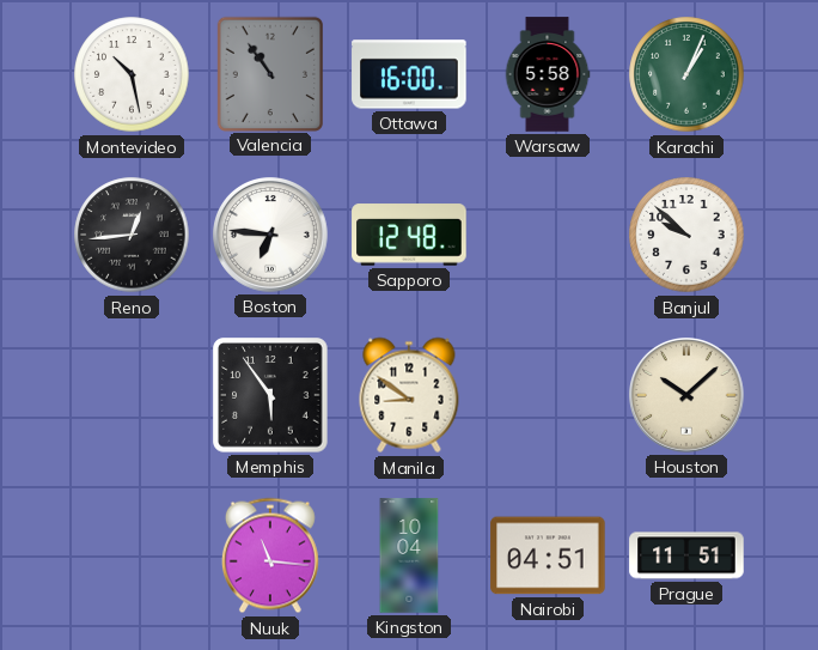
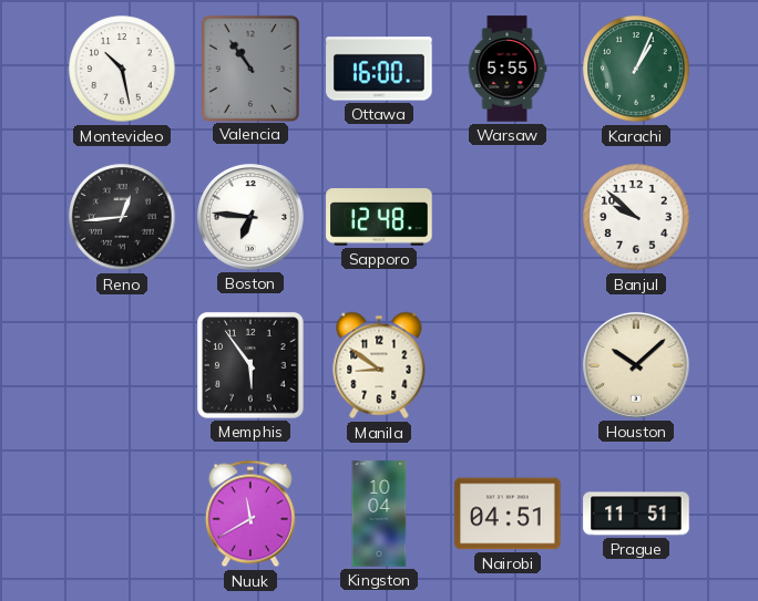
Warsaw: 5:58 -> 5:55 (508, 69)
Nuuk: 11:16 -> 11:40 (250, 514)
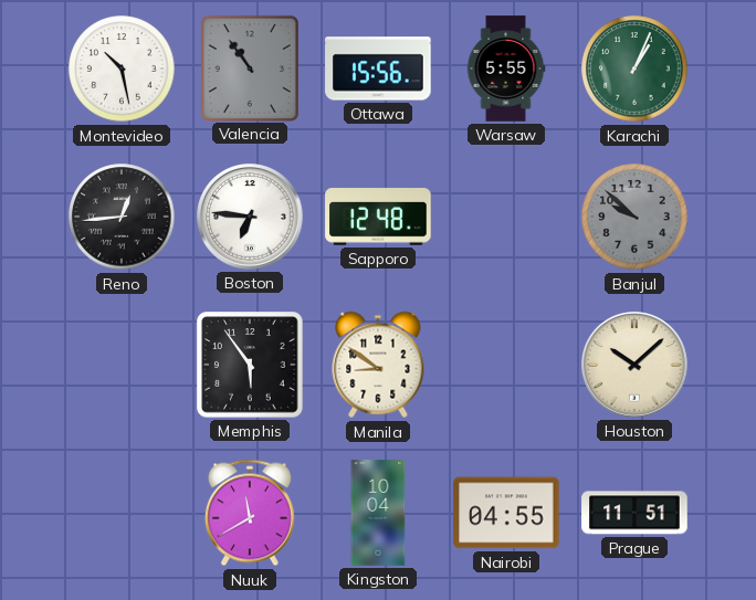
Ottawa: 16:00 -> 15:56 (378, 69)
Banjul dial: white -> grey (634, 217)
Nairobi: 04:51 -> 04:55 (506, 513)
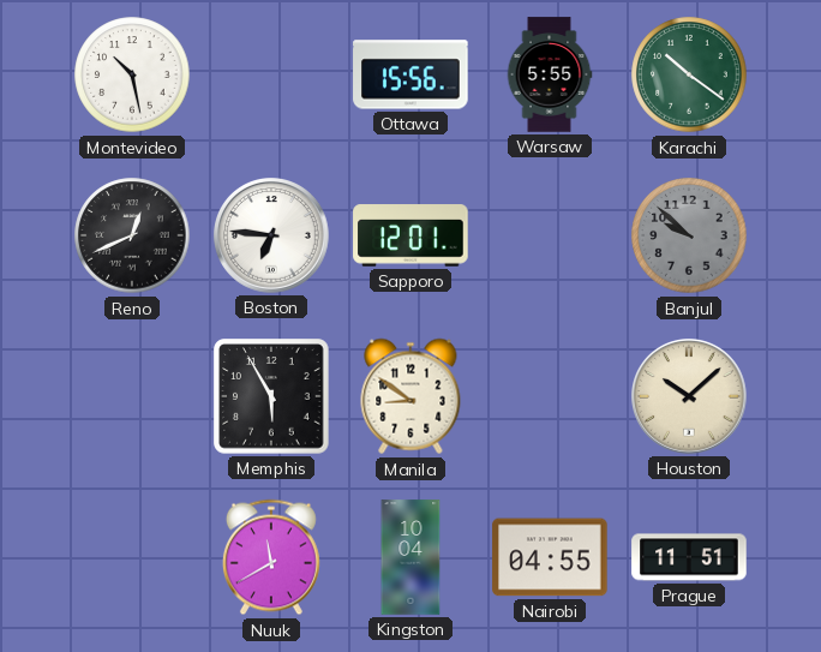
Valencia: 10:54 -> none (249, 67)
Karachi: 1:04 -> 10:21 (689, 74)
Reno: 12:44 -> 12:41 (132, 235)
Sapporo: 12:48 -> 12:01 (410, 235)
Memphis: 5:54 -> 5:55 (271, 396)
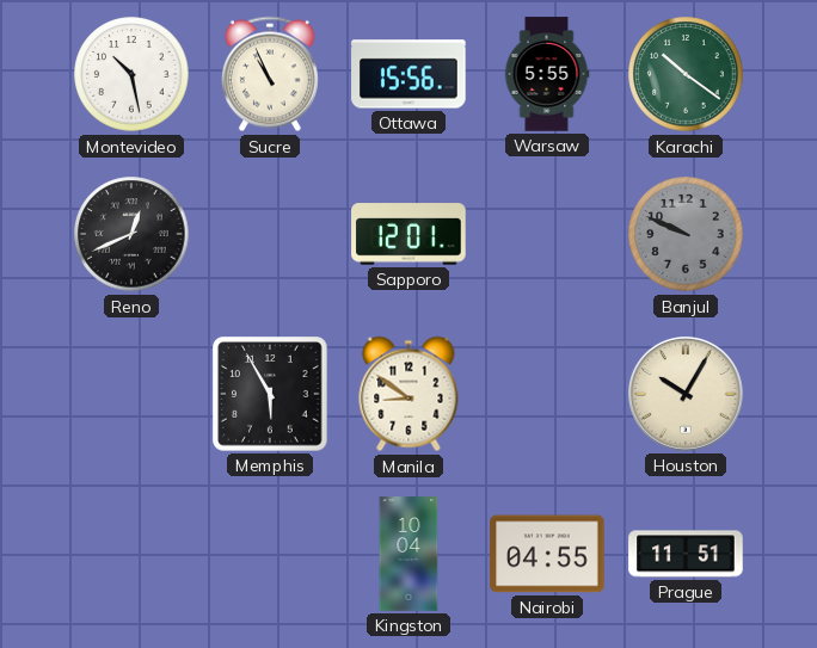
Sucre: none -> 10:56 (270, 74)
Boston: 6:46 -> none (272, 237)
Banjul: 9:52 -> 9:49 (686, 234)
Houston: 10:08 -> 10:05 (687, 395)
Nuuk: 11:40 -> none (271, 557)
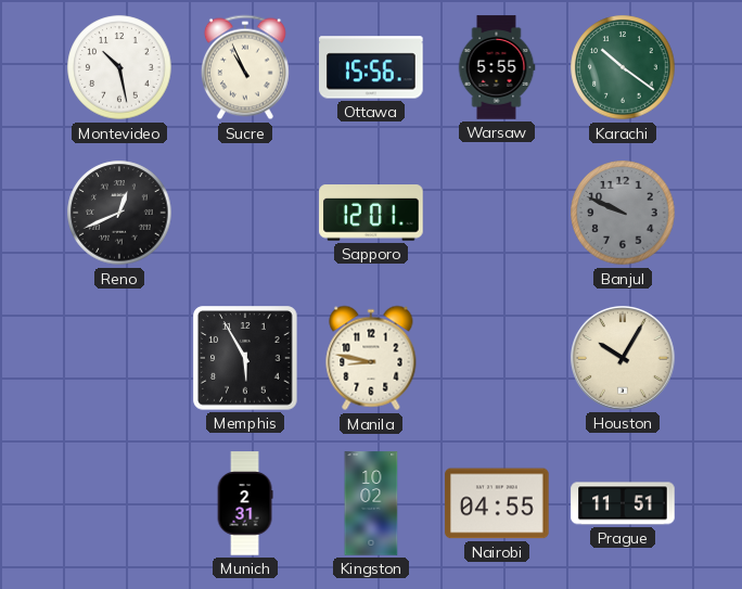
Manila: 8:51 -> 8:47 (371, 358)
Munich: none -> 2:31 (245, 503)
Kingston: 10:04 -> 10:02 (371, 503)
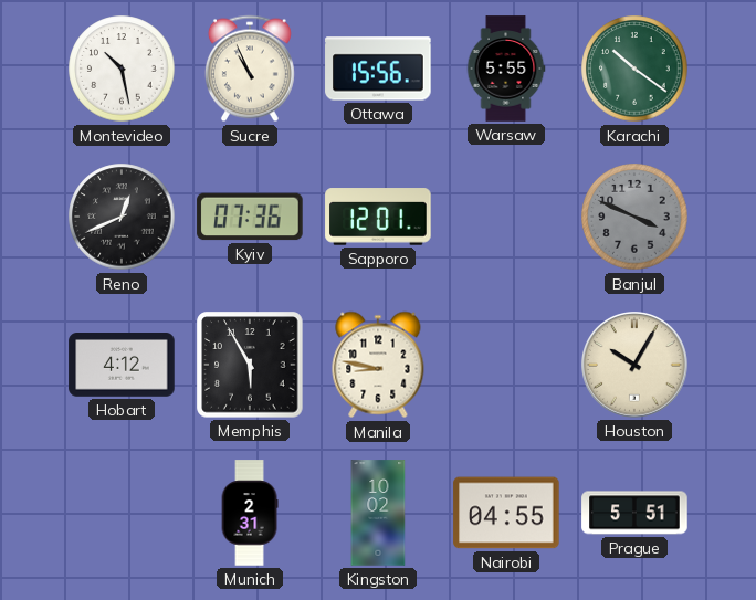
Kyiv: none -> 07:36 (250, 217)
Banjul: 9:49 -> 3:49 (634, 217)
Hobart: none -> 4:12 (122, 366)
Prague: 11:51 -> 5:51 (634, 513)
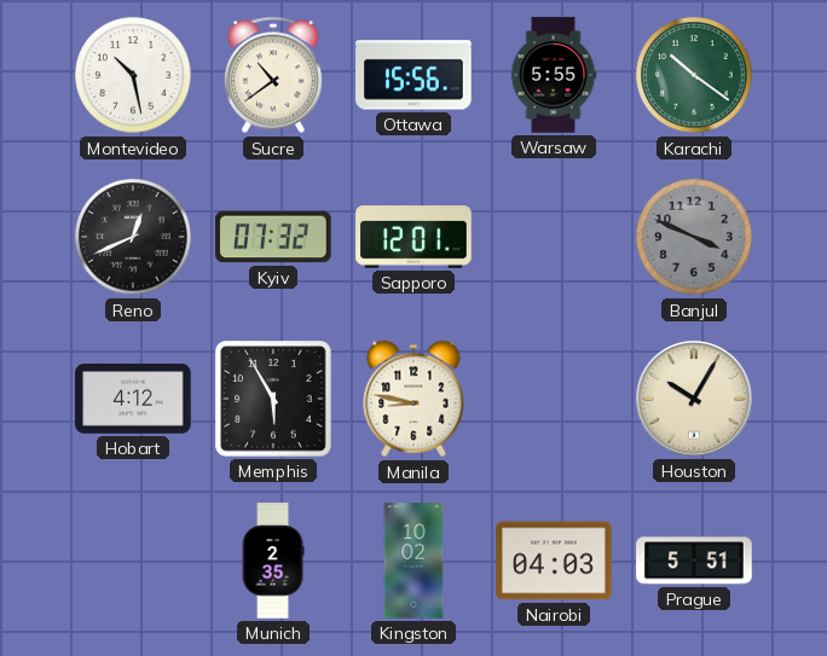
Sucre: 10:56 -> 10:39 (273, 75)
Kyiv: 07:36 -> 07:32 (273, 237)
Munich: 2:31 -> 2:35 (273, 561)
Nairobi: 04:55 -> 04:03 (554, 561)
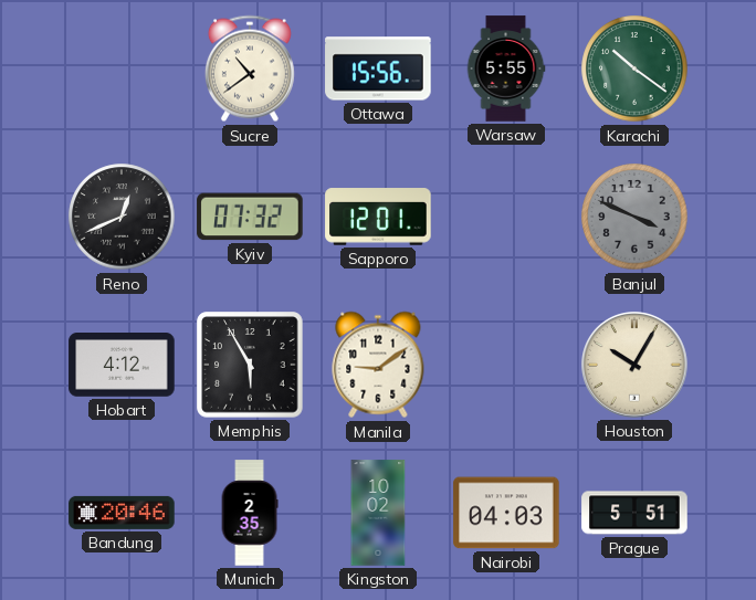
Montevideo: 10:28 -> none (133, 75)
Manila: 8:47 -> 9:09 (378, 365)
Bandung: none -> 20:46 (122, 513)
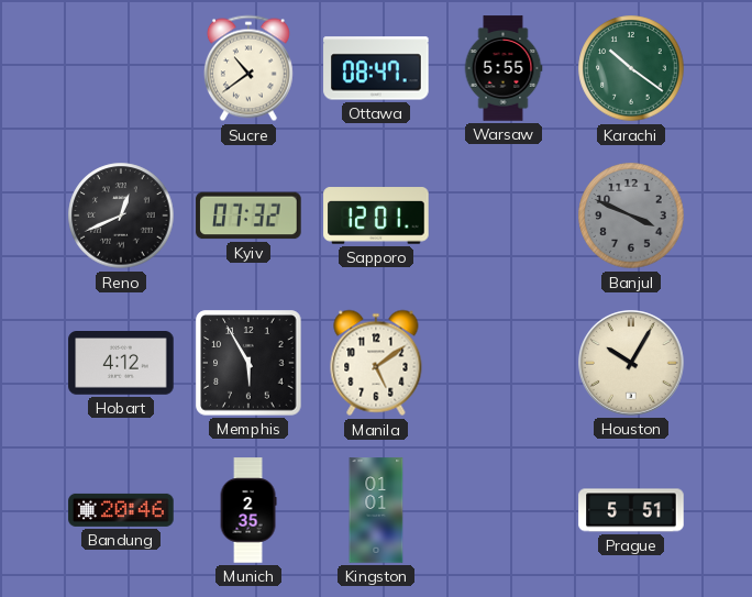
Ottawa: 15:56 -> 08:47 (376, 68)
Manila: 9:09 -> 5:09 (376, 363)
Kingston: 10:02 -> 01:01 (376, 510)
Nairobi: 04:03 -> none (506, 513)
